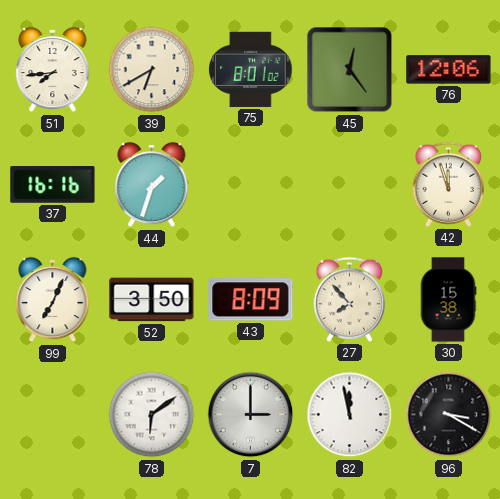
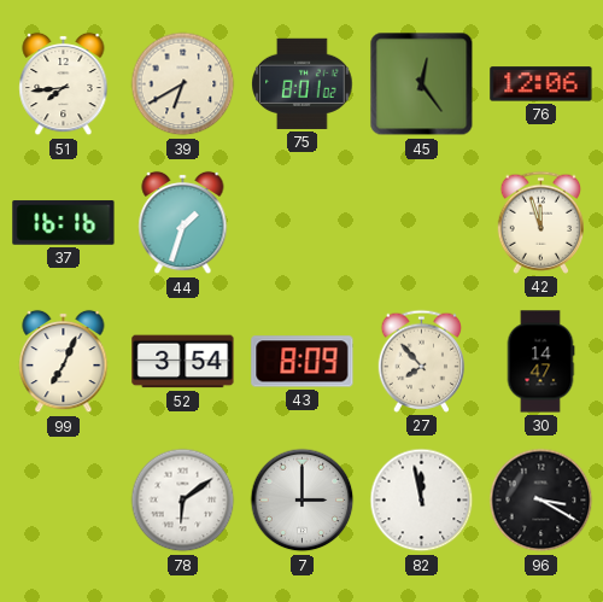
52: 3:50 -> 3:54 (183, 362)
30: 15:38 -> 14:47 (540, 362)
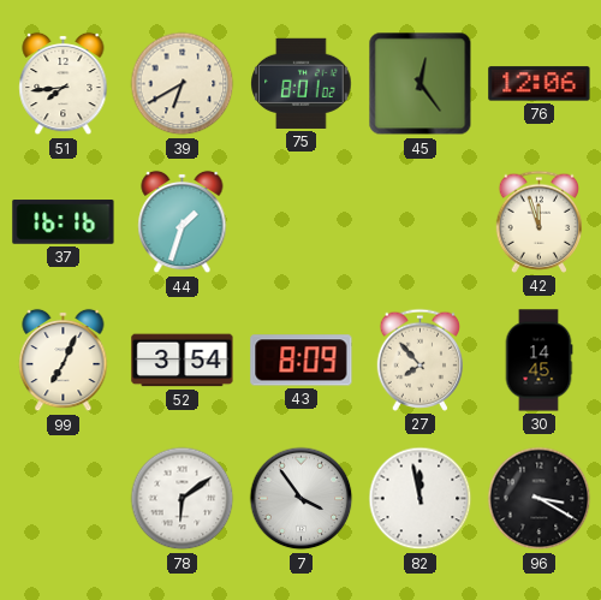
30: 14:47 -> 14:45 (538, 361)
7: 3:00 -> 3:54 (302, 499)
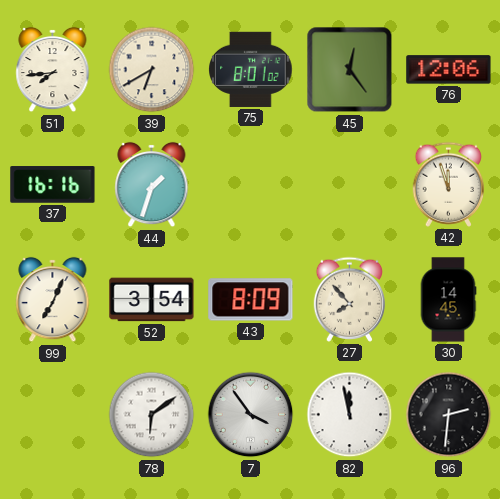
96: 3:20 -> 2:31 (449, 415)
